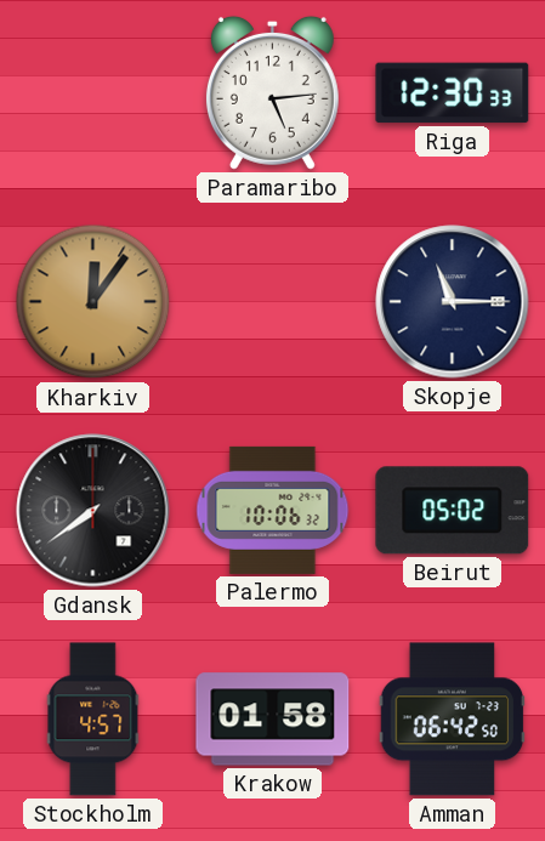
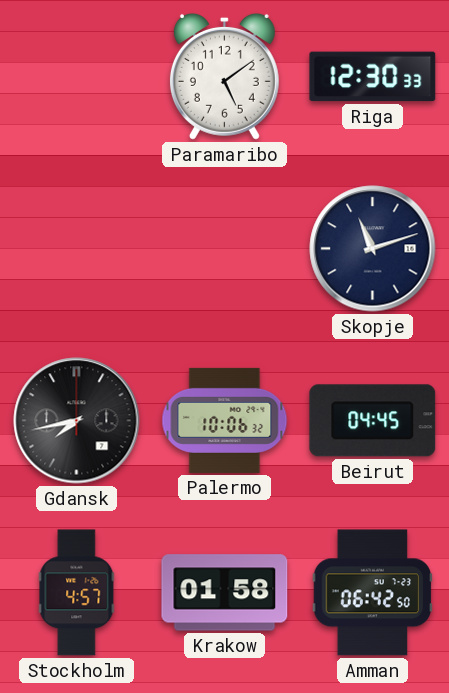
Paramaribo: 5:14 -> 5:09 (224, 76)
Kharkiv: 12:06 -> none (93, 302)
Skopje: 11:15 -> 11:12 (373, 249)
Gdansk: 7:39 -> 7:43 (77, 421)
Beirut: 05:02 -> 04:45 (373, 421)
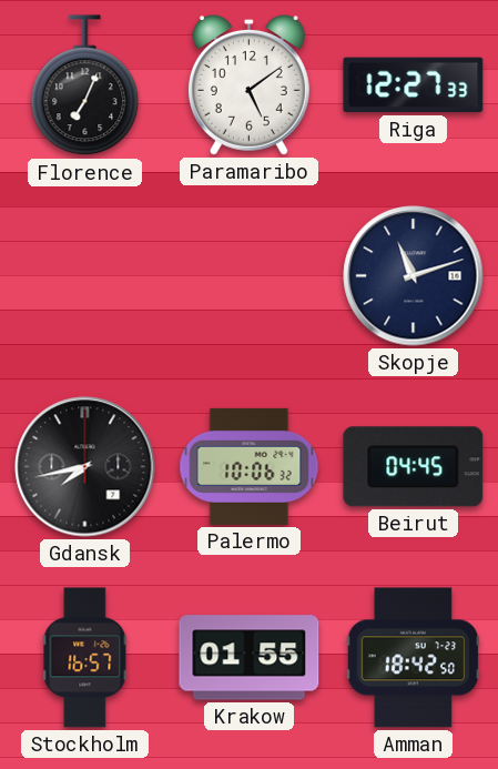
Florence: none -> 7:04 (85, 85)
Riga: 12:30 -> 12:27 (414, 85)
Stockholm: 4:57 -> 16:57 (85, 658)
Krakow: 01:58 -> 01:55 (250, 658)
Amman: 06:42 -> 18:42 (414, 658)
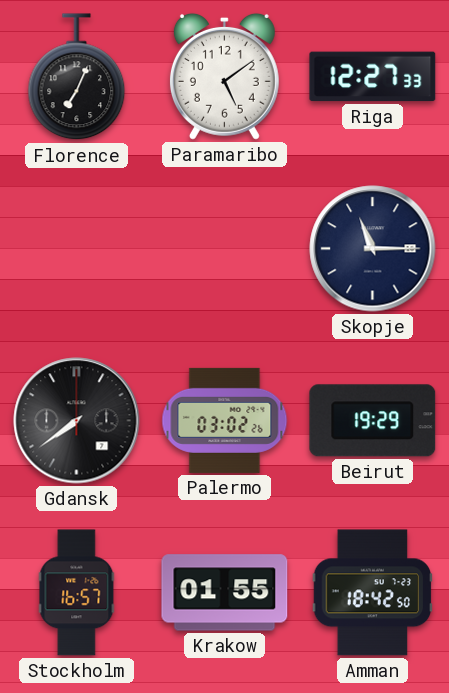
Skopje: 11:12 -> 11:15 (373, 249)
Gdansk: 7:43 -> 7:39 (77, 421)
Palermo: 10:06 -> 03:02 (225, 420)
Beirut: 04:45 -> 19:29 (373, 421)
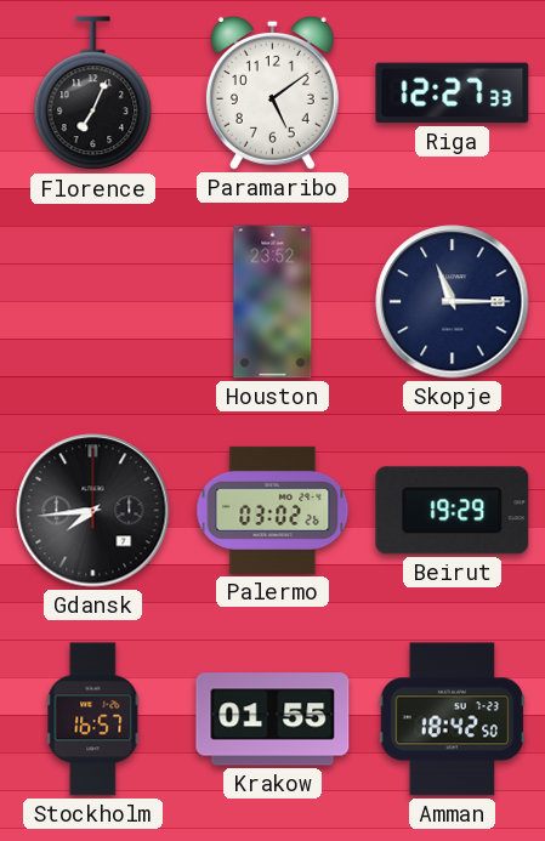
Houston: none -> 23:52 (273, 302)
Gdansk: 7:39 -> 7:44 (93, 511)
